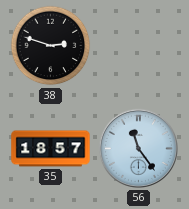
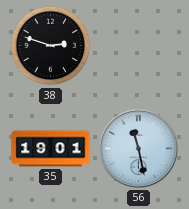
35: 18:57 -> 19:01 (51, 149)
56: 11:24 -> 11:28 (138, 148)
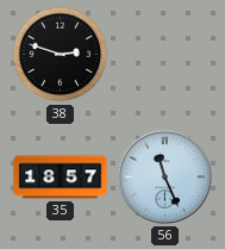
35: 19:01 -> 18:57 (61, 178)
56: 11:28 -> 11:26 (164, 176)
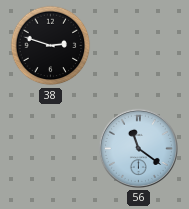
35: 18:57 -> none (61, 178)
56: 11:26 -> 11:21 (138, 148)
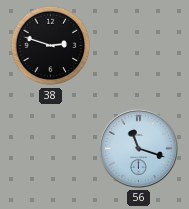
56: 11:21 -> 11:18 (138, 148)
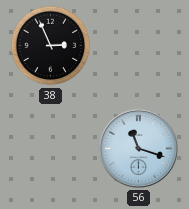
38: 2:48 -> 2:56 (51, 46)
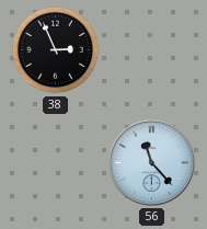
56: 11:18 -> 11:23 (151, 162)
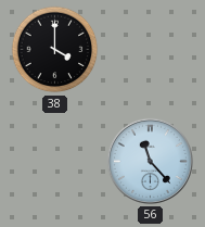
38: 2:56 -> 4:00 (55, 50)
